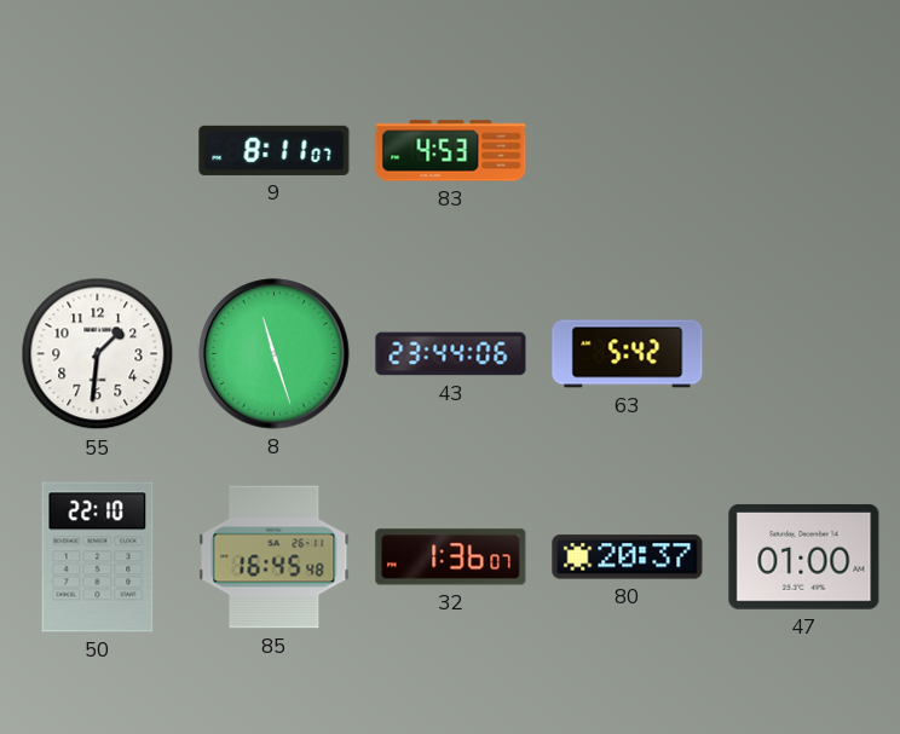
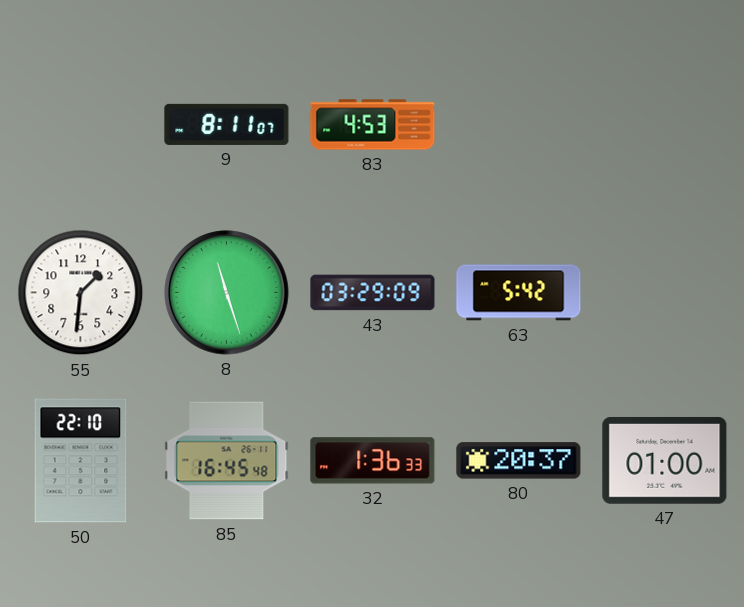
43: 23:44 -> 03:29 (373, 293)
32: 1:36:07 -> 1:36:33 (373, 461)
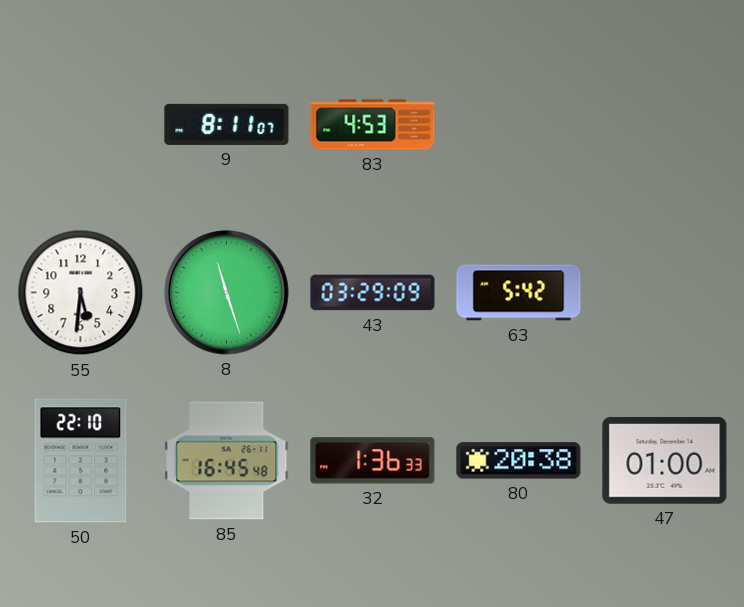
55: 1:31 -> 5:31 (81, 293)
80: 20:37 -> 20:38 (519, 461)
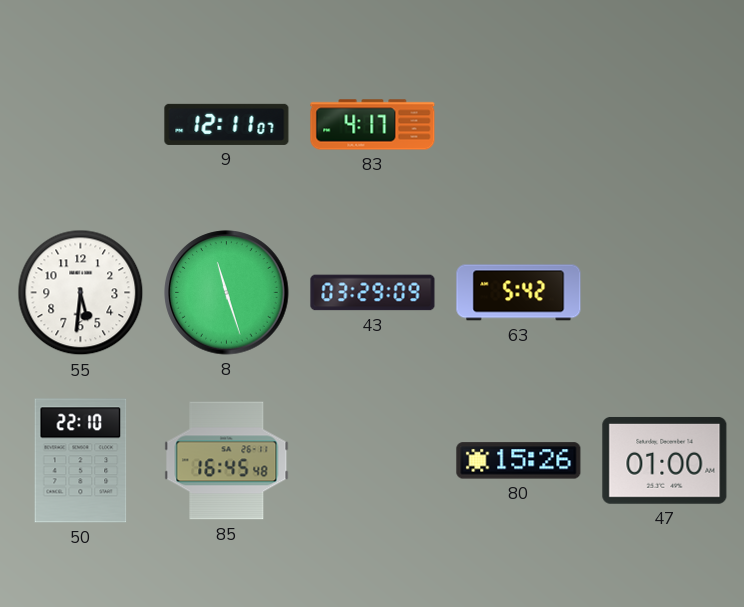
9: 8:11 -> 12:11 (227, 124)
83: 4:53 -> 4:17 (373, 125)
32: 1:36 -> none (373, 461)
80: 20:38 -> 15:26 (519, 461)
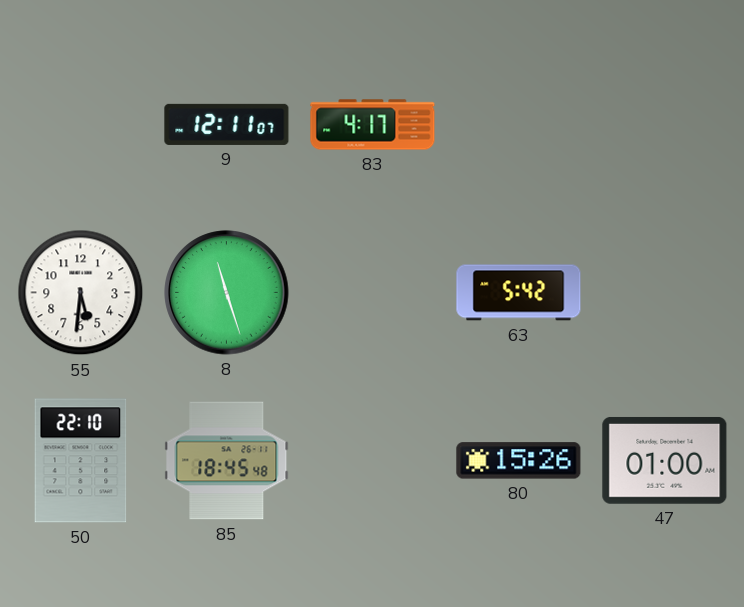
43: 03:29 -> none (373, 293)
85: 16:45 -> 18:45 (227, 461)
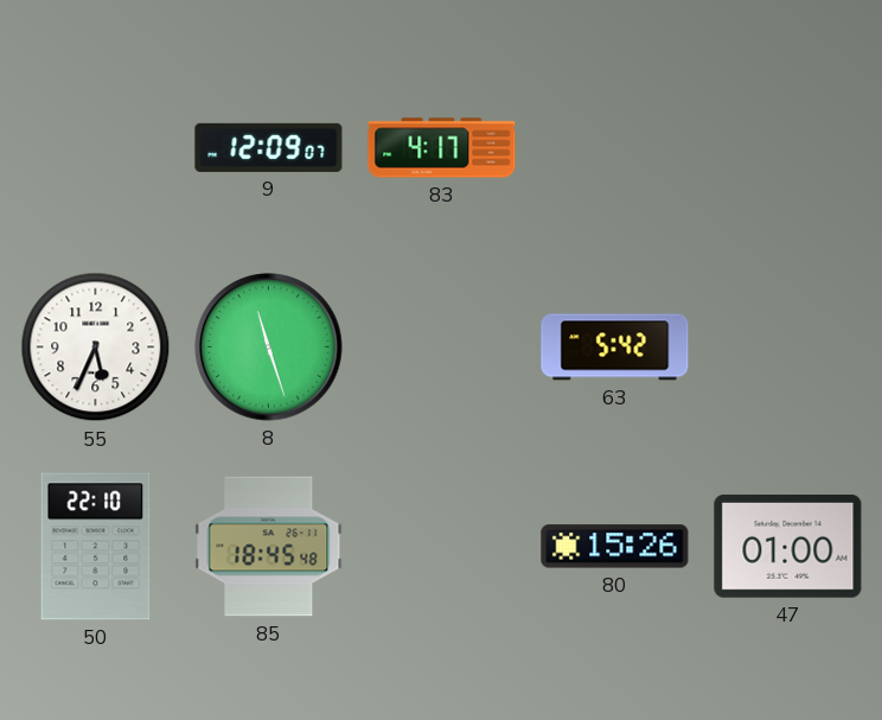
9: 12:11 -> 12:09 (269, 147)
55: 5:31 -> 5:34 (96, 348)
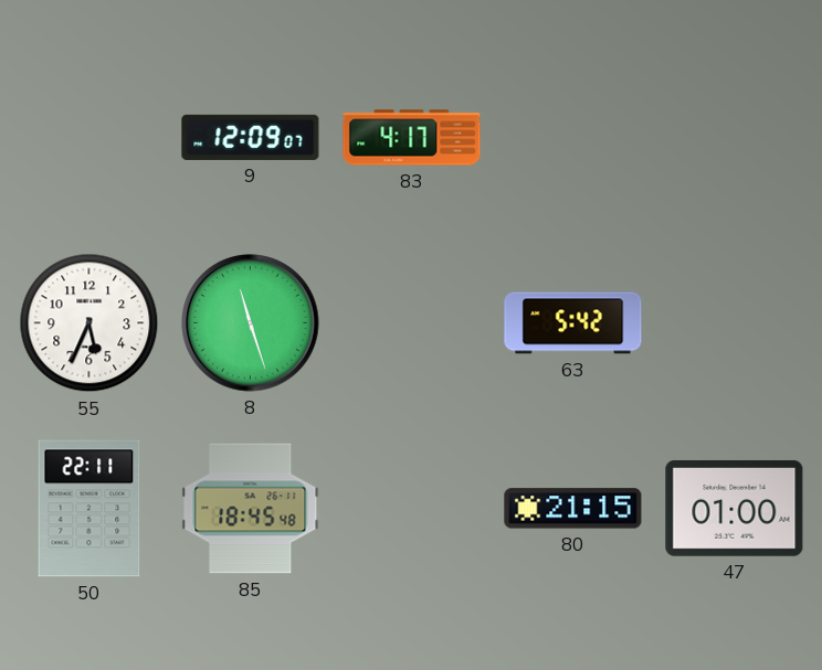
50: 22:10 -> 22:11 (89, 509)
80: 15:26 -> 21:15 (573, 509)
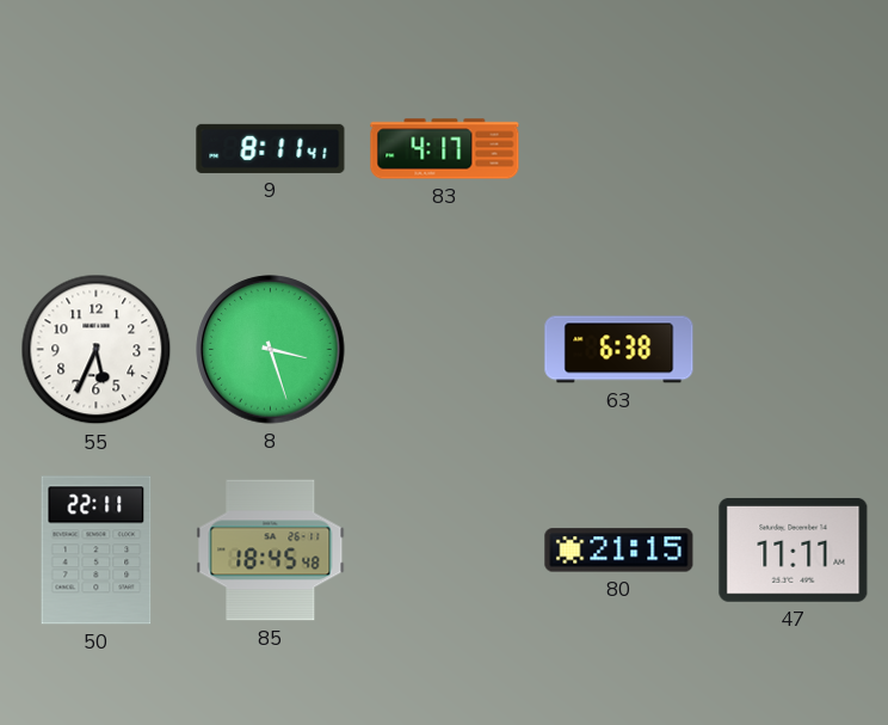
9: 12:09 -> 8:11 (271, 148)
8: 11:27 -> 3:27 (271, 350)
63: 5:42 -> 6:38 (619, 350)
47: 01:00 -> 11:11 (794, 549)
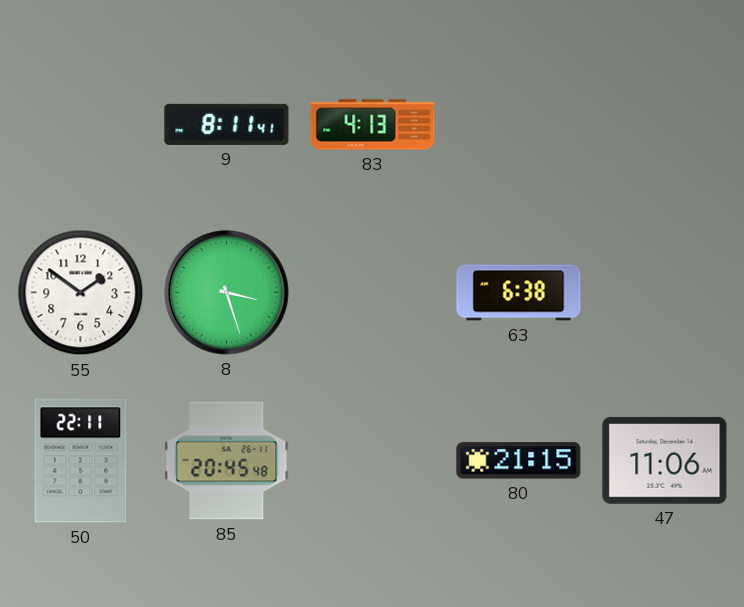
83: 4:17 -> 4:13 (373, 125)
55: 5:34 -> 1:51 (81, 293)
85: 18:45 -> 20:45 (227, 461)
47: 11:11 -> 11:06 (665, 460)
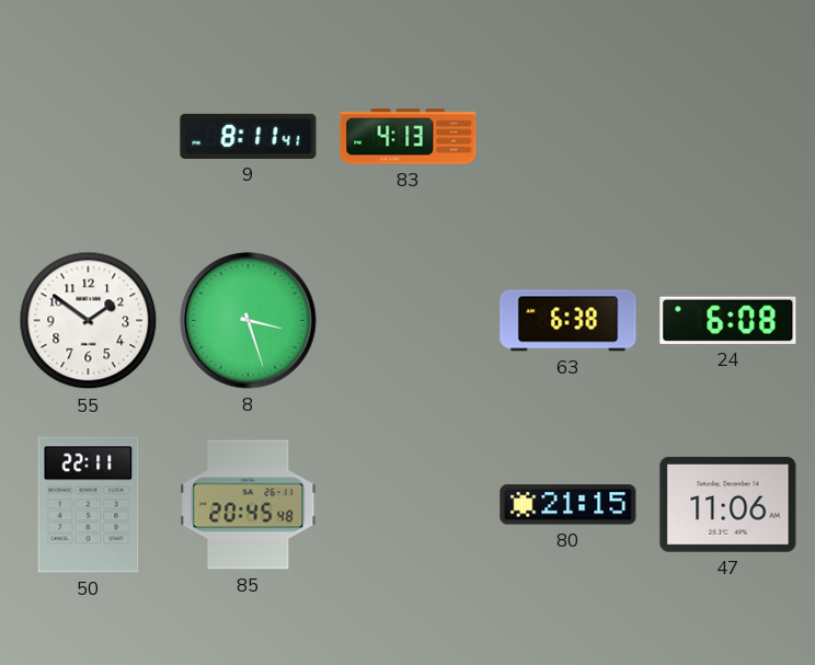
24: none -> 6:08 (728, 320)
